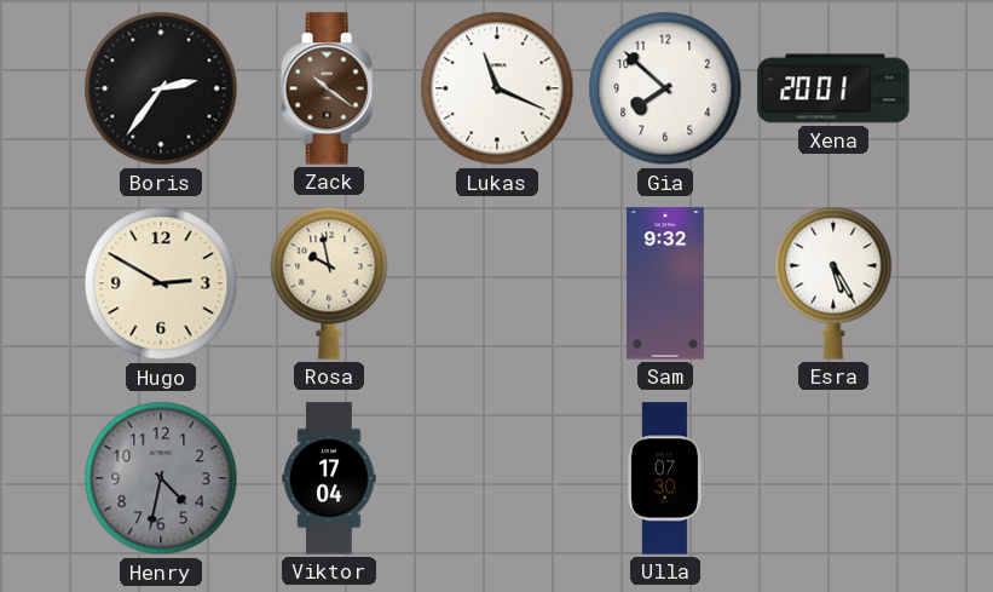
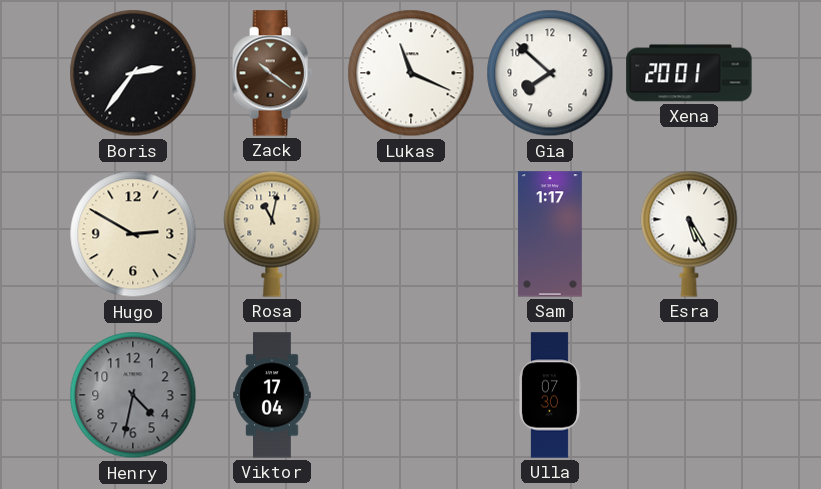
Rosa: 9:58 -> 11:02 (272, 234)
Sam: 9:32 -> 1:17 (550, 234)
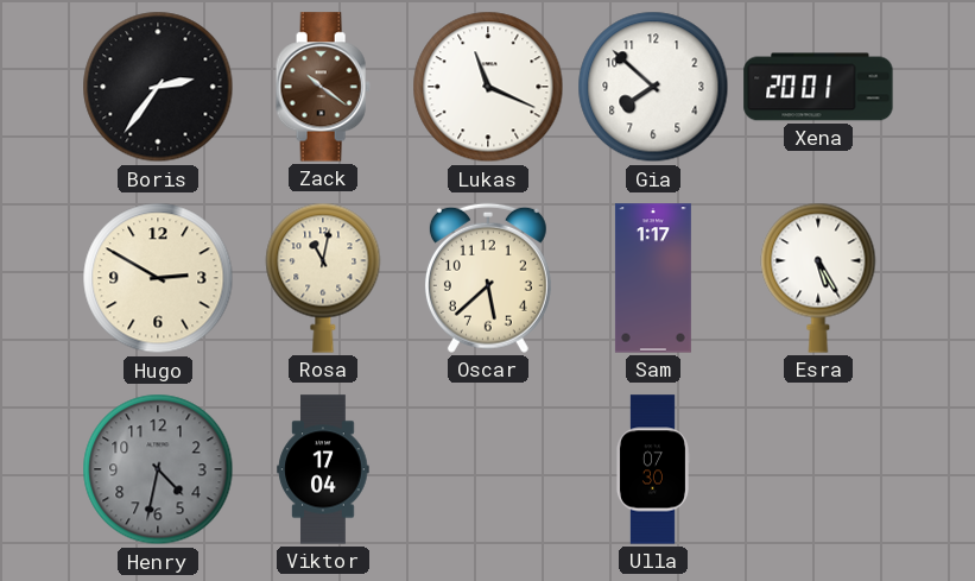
Oscar: none -> 5:38 (488, 278)
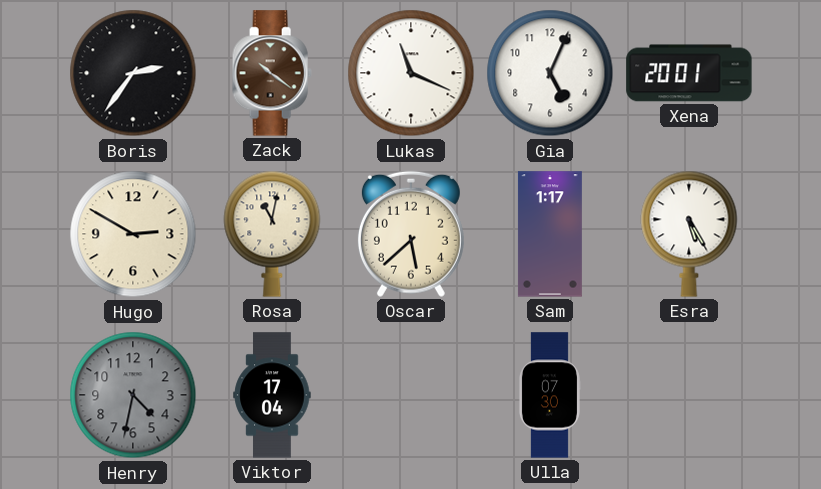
Gia: 7:52 -> 5:04 (550, 73)
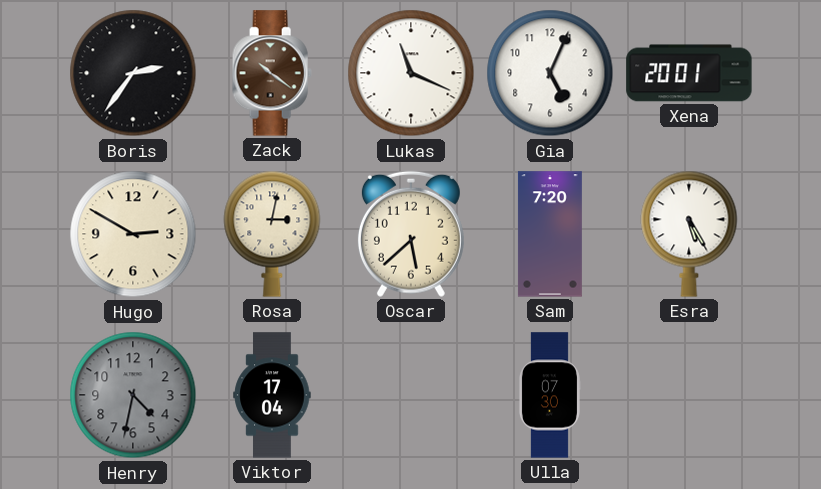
Rosa: 11:02 -> 3:02 (272, 234)
Sam: 1:17 -> 7:20 (550, 234)
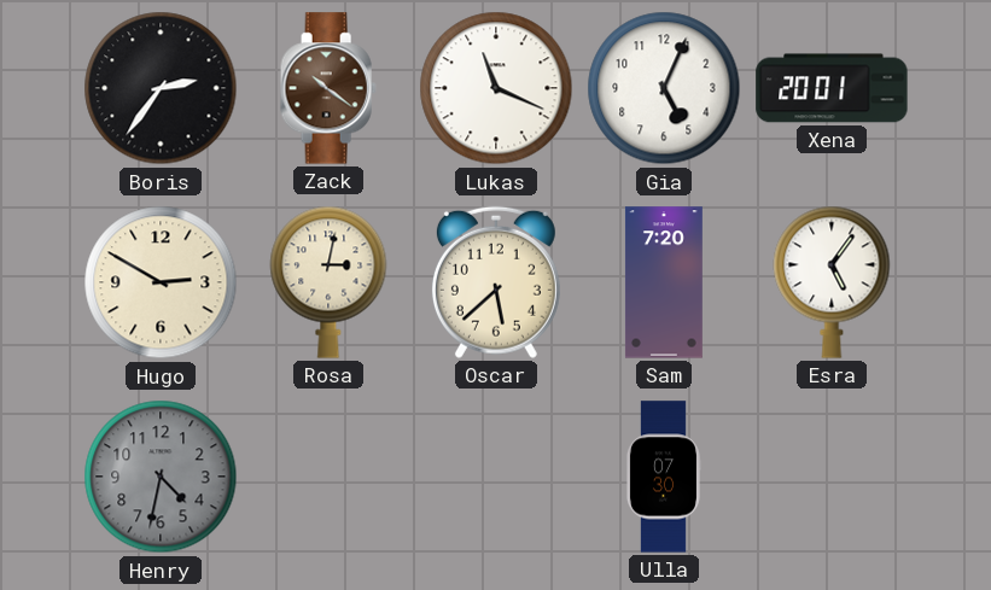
Esra: 5:25 -> 5:06 (832, 282)
Viktor: 17:04 -> none (272, 395)
